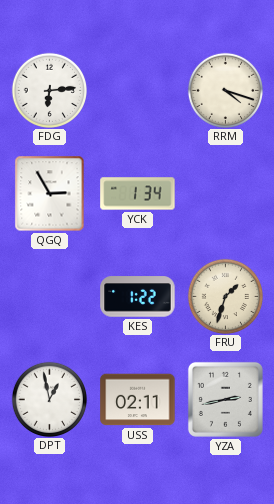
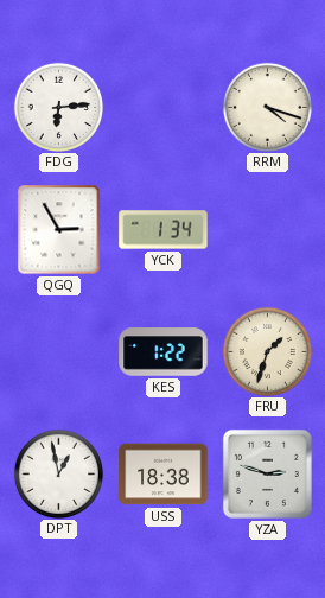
USS: 02:11 -> 18:38 (164, 475)
YZA: 2:43 -> 2:48 (267, 473)
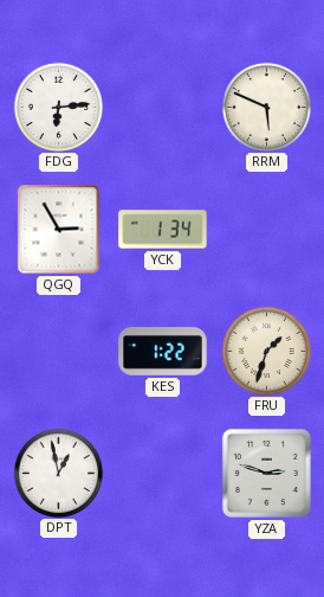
RRM: 4:18 -> 5:49 (266, 107)
USS: 18:38 -> none (164, 475)
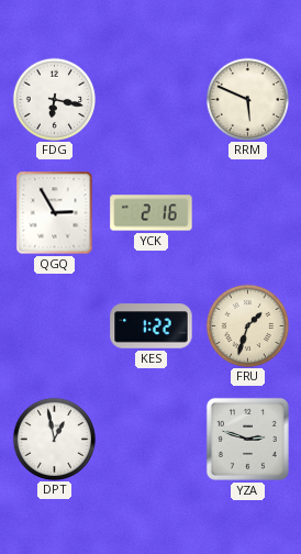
FDG: 6:14 -> 6:17 (54, 99)
YCK: 1:34 -> 2:16 (152, 213)
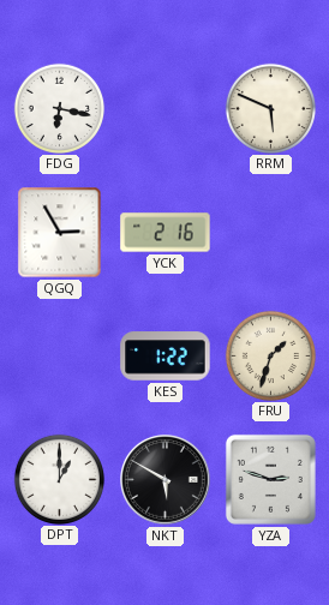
DPT: 12:58 -> 1:00 (59, 479)
NKT: none -> 5:50 (166, 480)
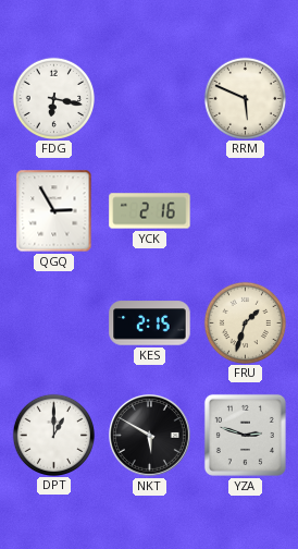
KES: 1:22 -> 2:15 (150, 324)
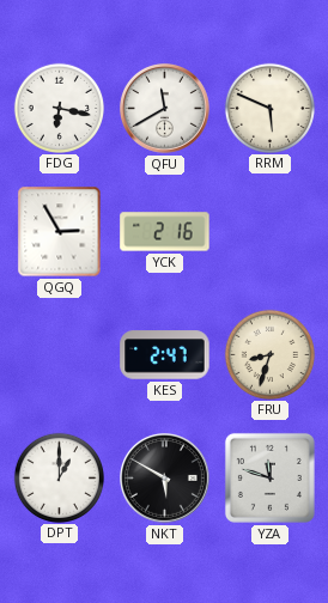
QFU: none -> 11:40 (165, 109)
KES: 2:15 -> 2:47 (165, 355)
FRU: 1:33 -> 8:33 (269, 354)
YZA: 2:48 -> 11:48 (269, 477)
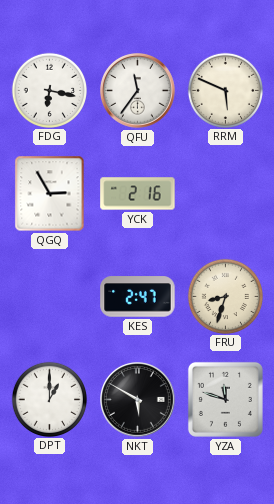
QFU: 11:40 -> 11:36 (138, 91)
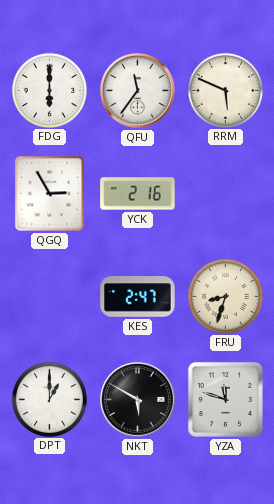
FDG: 6:17 -> 6:00 (49, 90)
